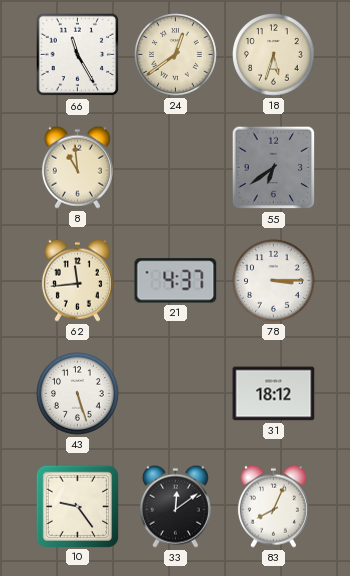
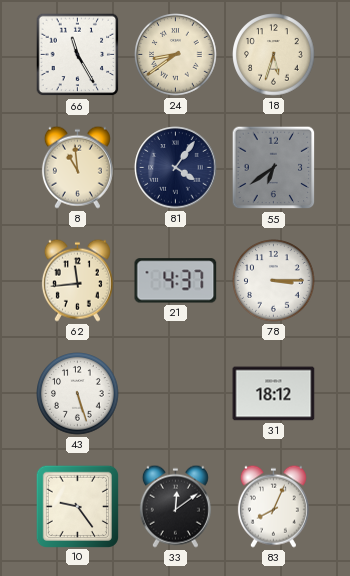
24: 12:39 -> 8:39 (176, 55)
81: none -> 4:06 (176, 168)
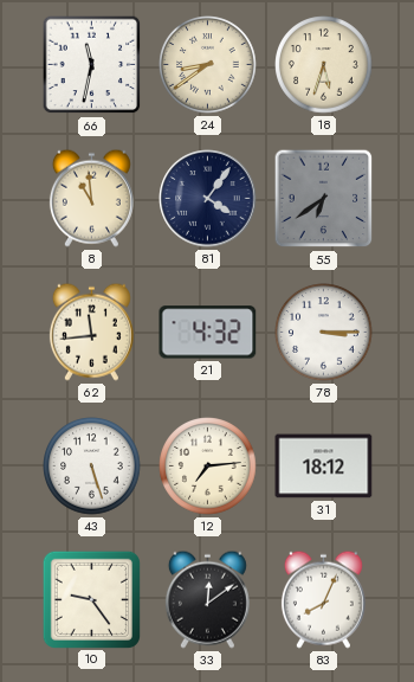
66: 11:25 -> 11:32 (92, 65)
21: 4:37 -> 4:32 (208, 333)
12: none -> 7:14 (208, 467)
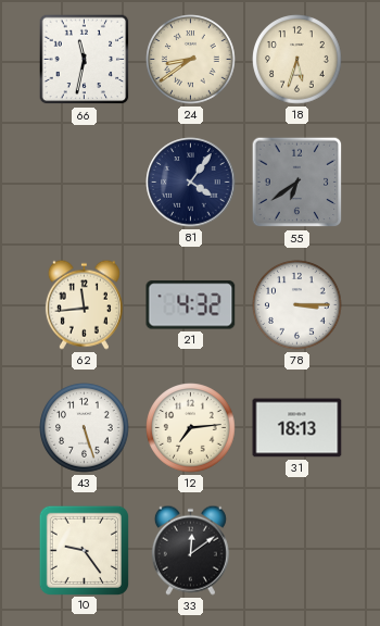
8: 10:59 -> none (91, 198)
31: 18:12 -> 18:13 (297, 428)
83: 8:04 -> none (323, 599)
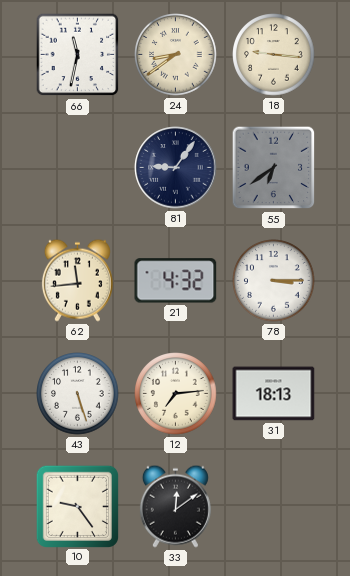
18: 5:33 -> 9:16 (274, 55)
81: 4:06 -> 9:06 (176, 168)
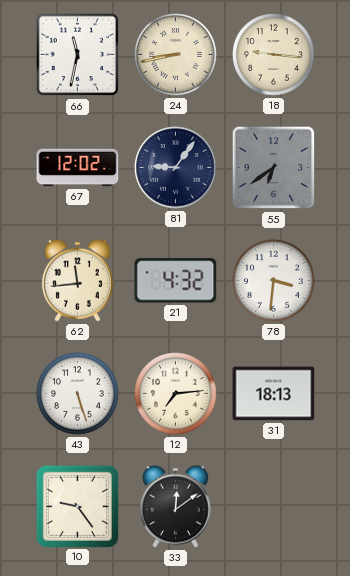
24: 8:39 -> 8:43 (176, 55)
67: none -> 12:02 (78, 168)
78: 3:15 -> 3:31 (274, 281)
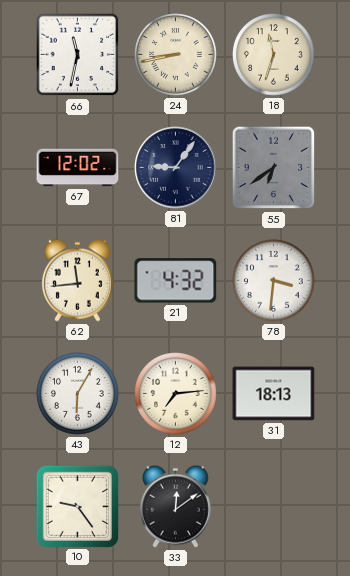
18: 9:16 -> 11:33 (274, 55)
43: 5:27 -> 6:05 (78, 394)
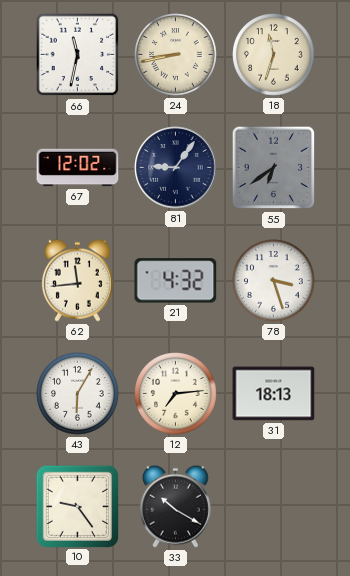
78: 3:31 -> 3:27 (274, 281)
33: 12:09 -> 10:20 (175, 506)
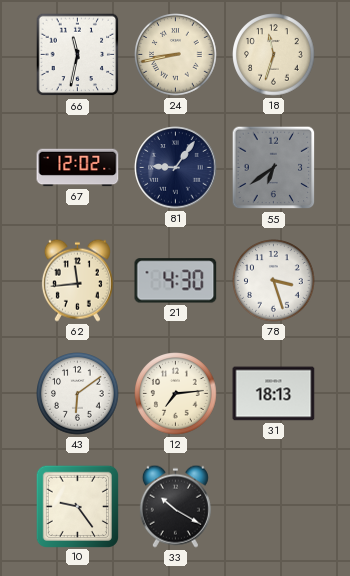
21: 4:32 -> 4:30 (176, 281)
43: 6:05 -> 6:09 (78, 394)
